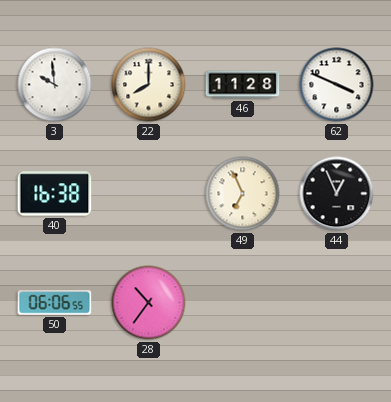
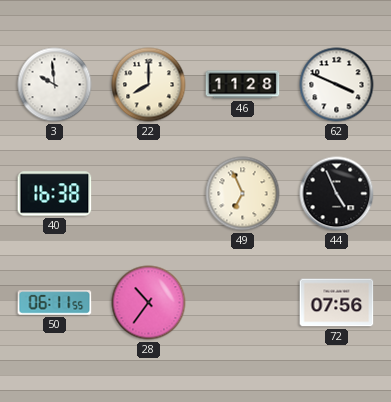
44: 12:56 -> 4:56 (337, 194)
50: 06:06 -> 06:11 (55, 303)
72: none -> 07:56 (337, 303)
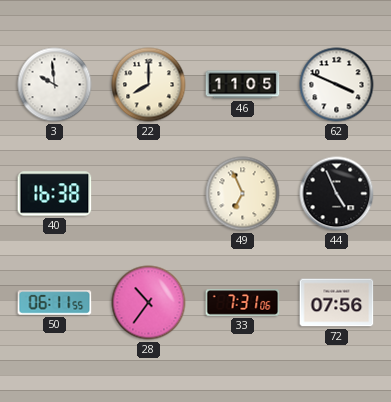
46: 11:28 -> 11:05 (243, 85)
33: none -> 7:31 (243, 303)
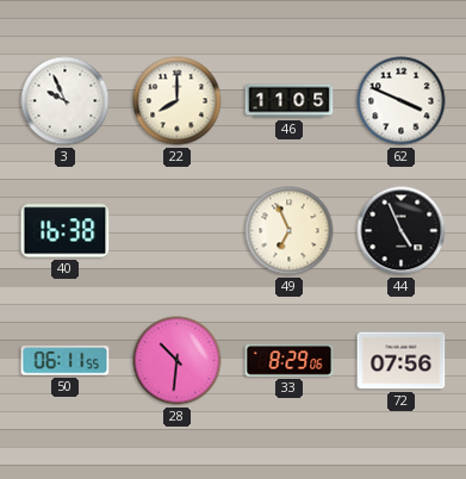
3: 9:59 -> 9:56 (66, 101)
28: 10:36 -> 10:31 (178, 361)
33: 7:31 -> 8:29 (290, 361)
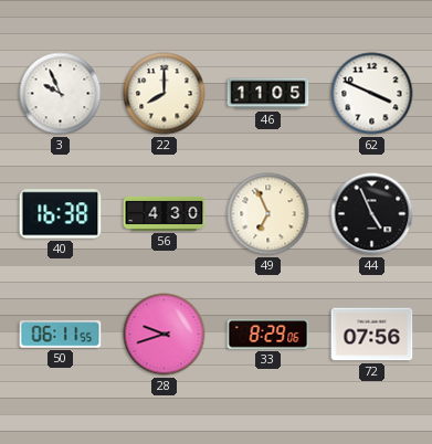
56: none -> 4:30 (165, 213)
28: 10:31 -> 9:42 (165, 335)
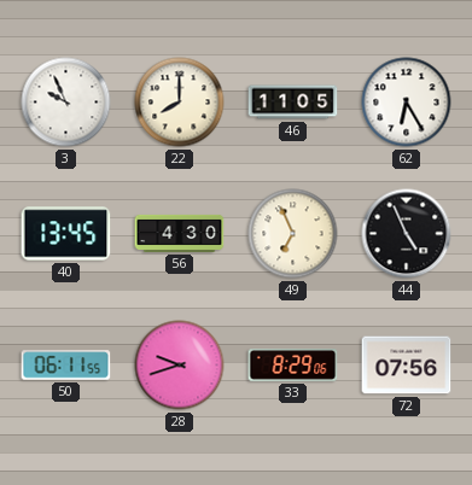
62: 3:49 -> 6:25 (407, 103)
40: 16:38 -> 13:45 (66, 234)
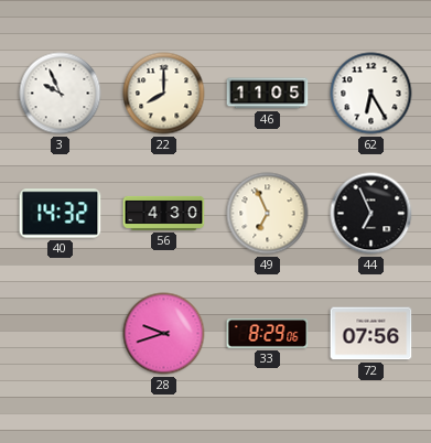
40: 13:45 -> 14:32 (61, 214)
44: 4:56 -> 6:56 (371, 214)
50: 06:11 -> none (66, 366)
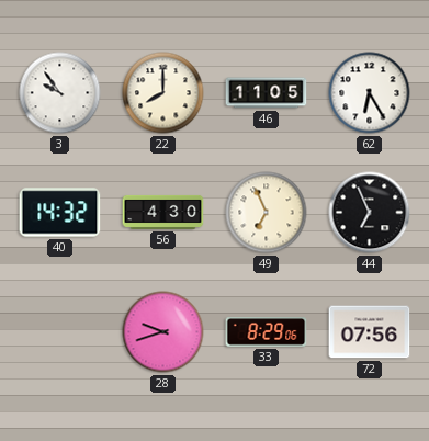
3: 9:56 -> 9:54 (60, 93)
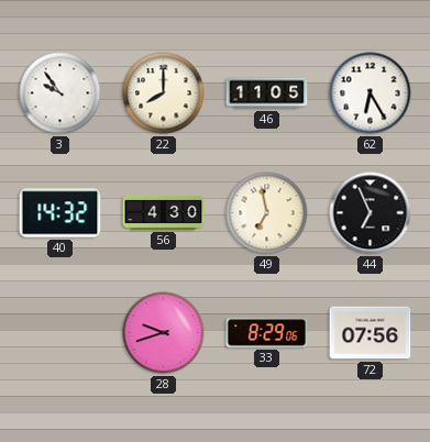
49: 6:56 -> 6:58 (267, 213)
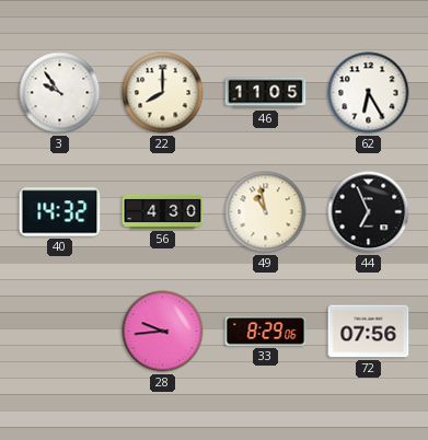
49: 6:58 -> 10:58 (266, 212)
28: 9:42 -> 9:44 (163, 332)
